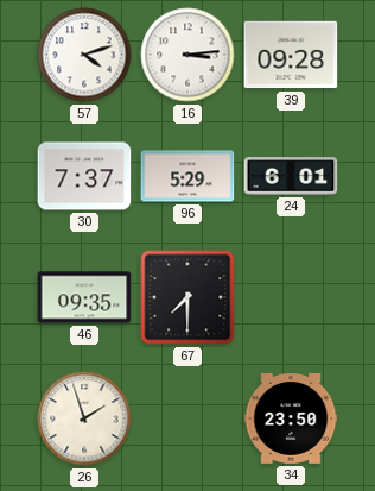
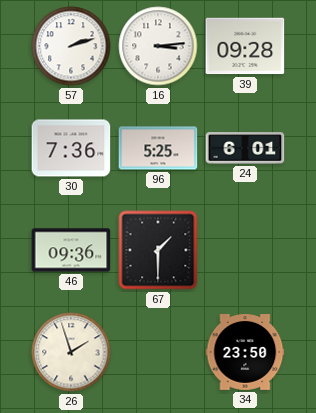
57: 4:12 -> 2:12 (71, 46)
30: 7:37 -> 7:36 (71, 148)
96: 5:29 -> 5:25 (158, 148)
46: 09:35 -> 09:36 (71, 250)
67: 7:30 -> 1:30 (158, 250)
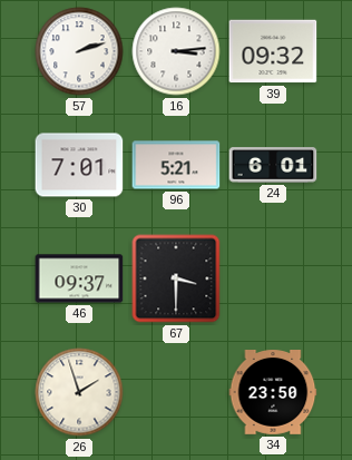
39: 09:28 -> 09:32 (273, 51)
30: 7:36 -> 7:01 (79, 165)
96: 5:25 -> 5:21 (176, 165)
46: 09:36 -> 09:37 (79, 278)
67: 1:30 -> 3:30 (176, 278)
